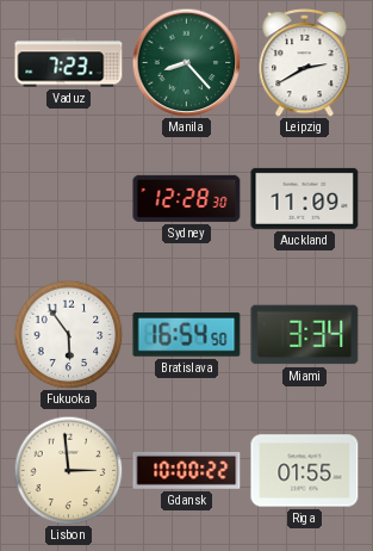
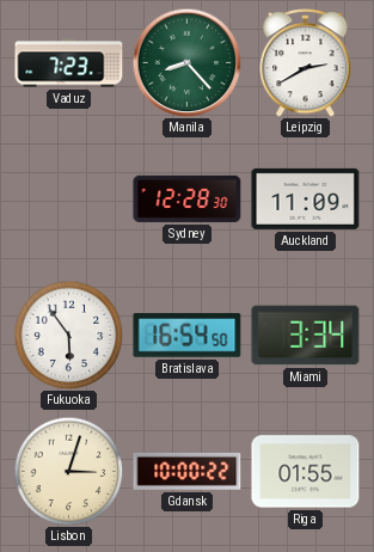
Lisbon: 2:59 -> 3:03 (68, 471)
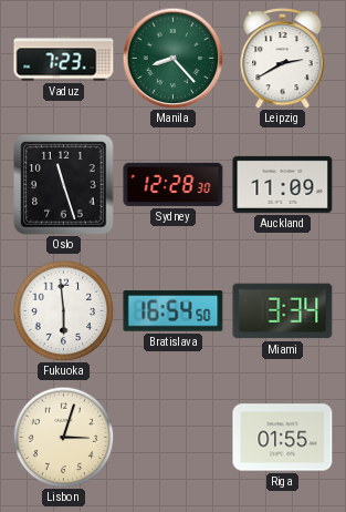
Oslo: none -> 11:27 (64, 185)
Fukuoka: 5:54 -> 5:59 (63, 310)
Gdansk: 10:00 -> none (188, 471)
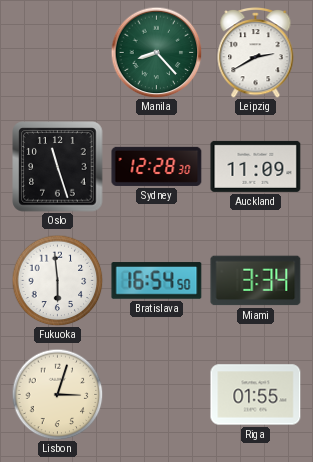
Vaduz: 7:23 -> none (64, 59)
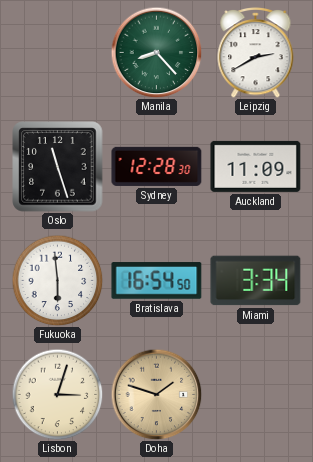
Doha: none -> 1:48 (156, 394)
Riga: 01:55 -> none (256, 395)
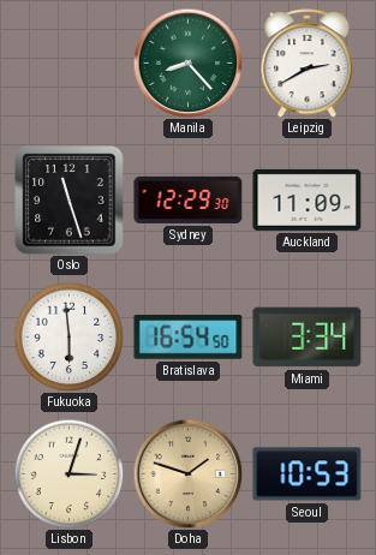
Sydney: 12:28 -> 12:29 (189, 199)
Seoul: none -> 10:53 (308, 475)
